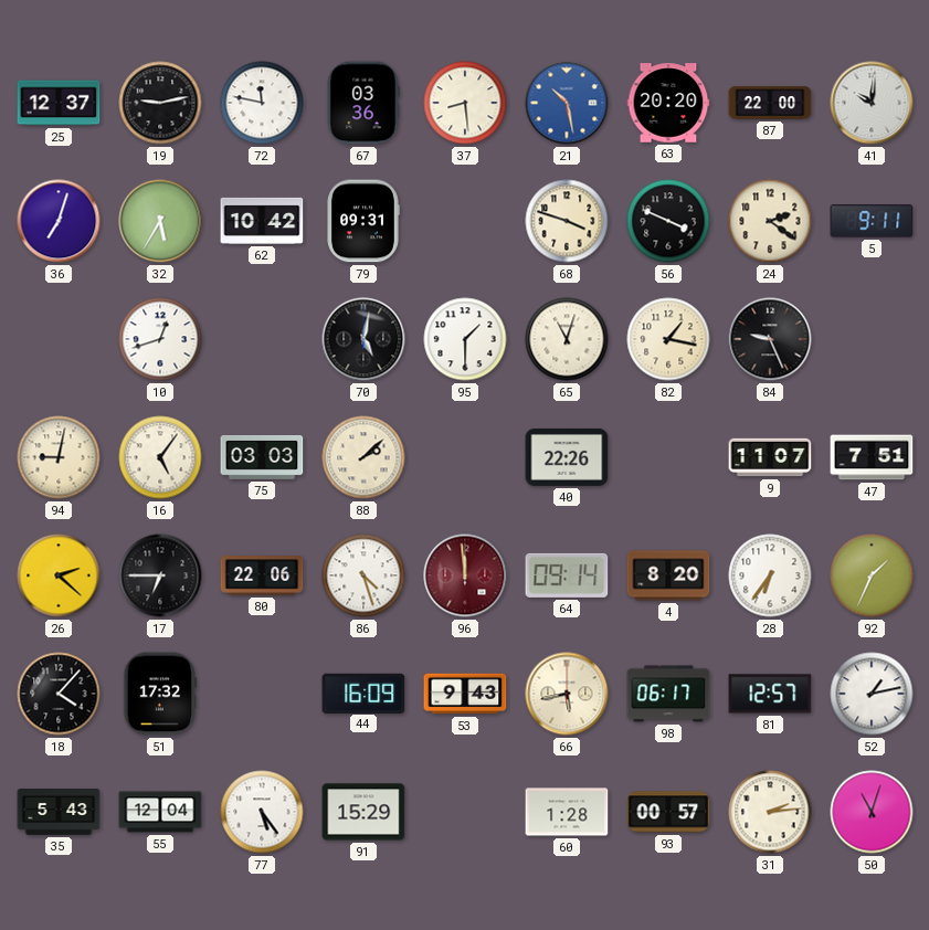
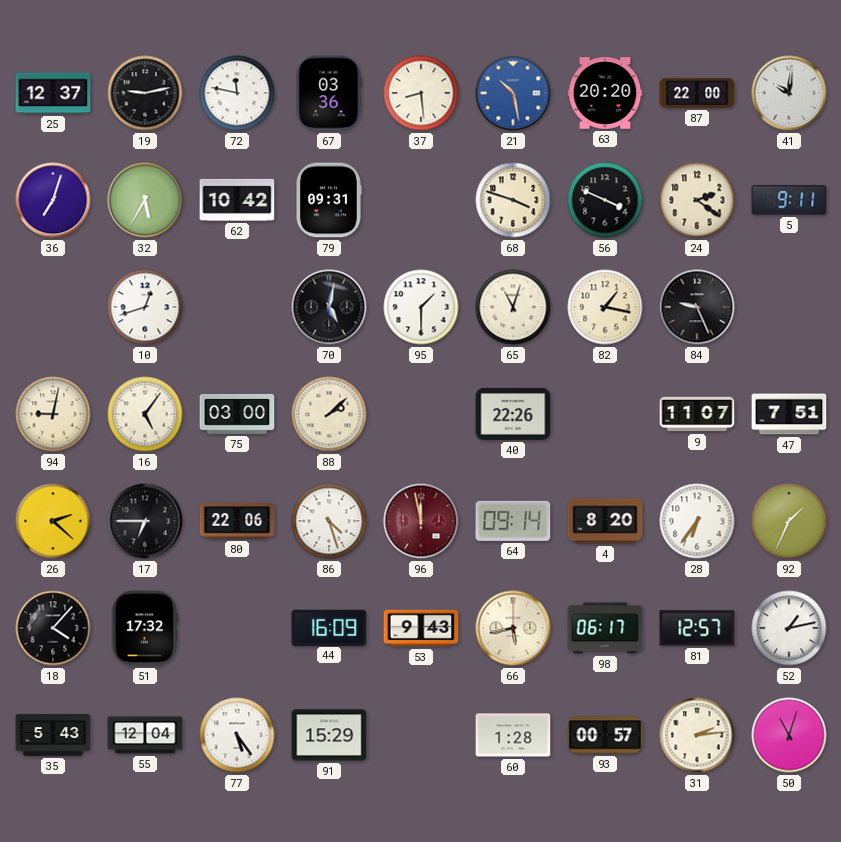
75: 03:03 -> 03:00 (237, 414)
96: 11:59 -> 11:58 (421, 521)
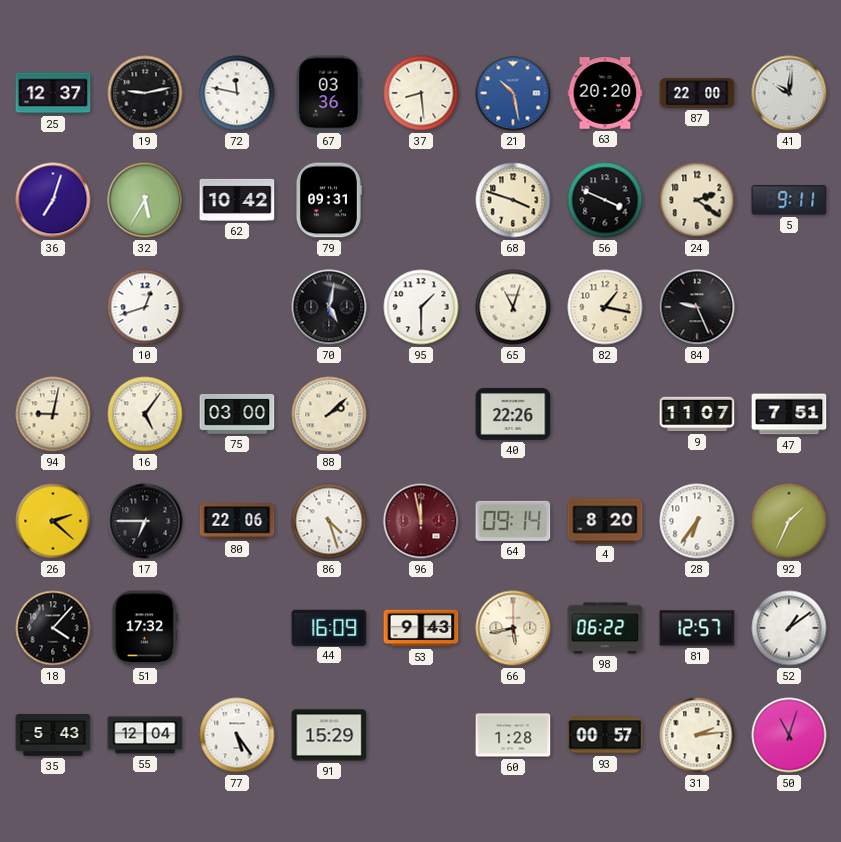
98: 06:17 -> 06:22 (605, 628)
52: 1:13 -> 1:09 (789, 628)
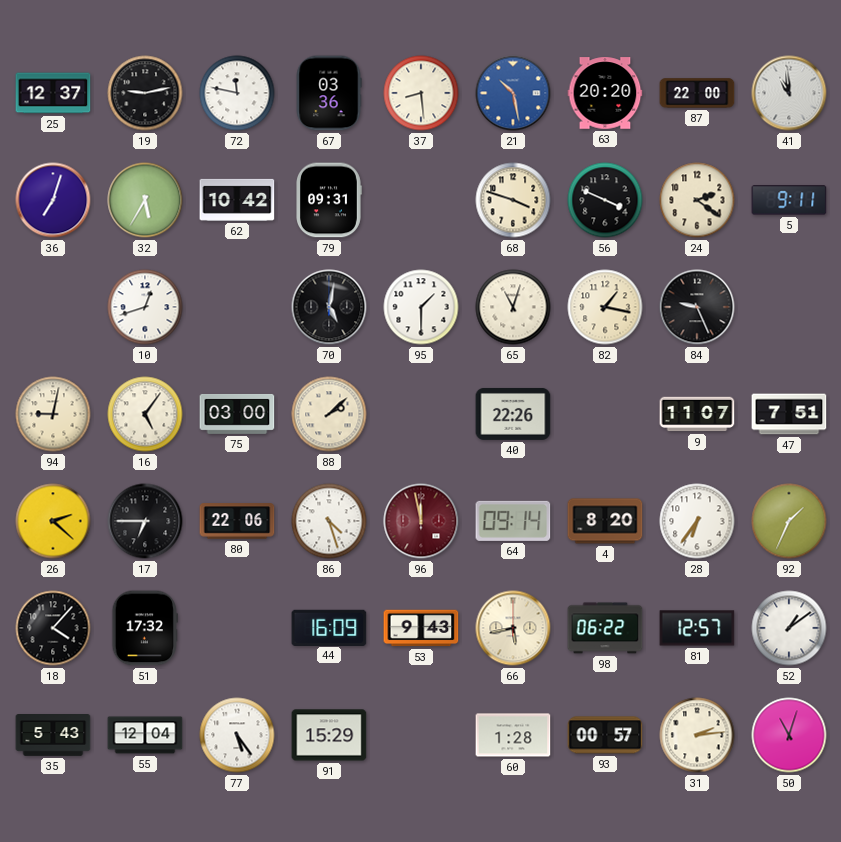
41: 10:01 -> 10:59 (789, 93)
